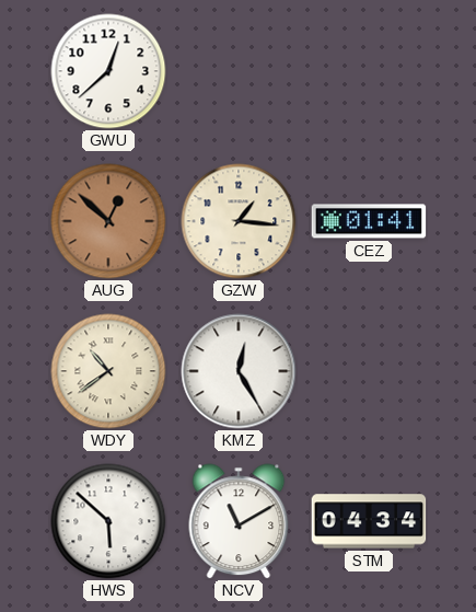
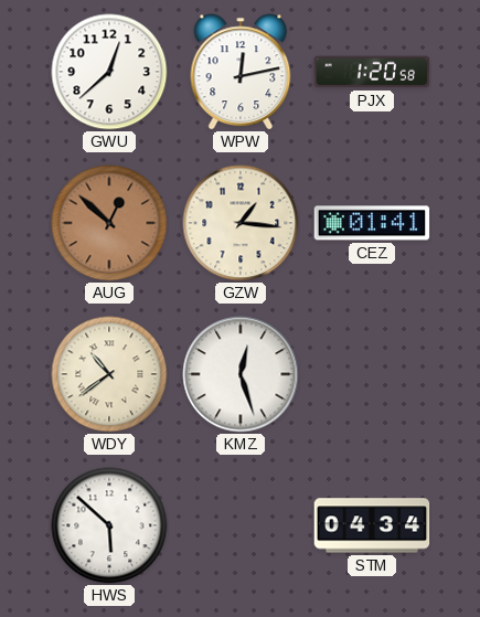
WPW: none -> 12:13 (241, 72)
PJX: none -> 1:20 (372, 72)
KMZ: 12:25 -> 12:27 (241, 374)
NCV: 11:10 -> none (239, 521)
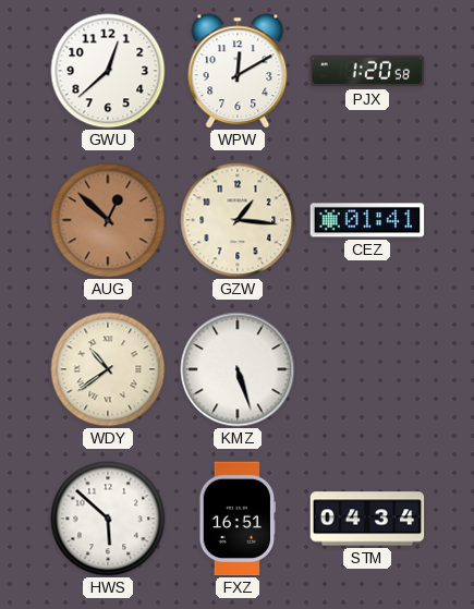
WPW: 12:13 -> 12:10 (238, 71)
KMZ: 12:27 -> 5:27 (238, 369)
FXZ: none -> 16:51 (238, 519)
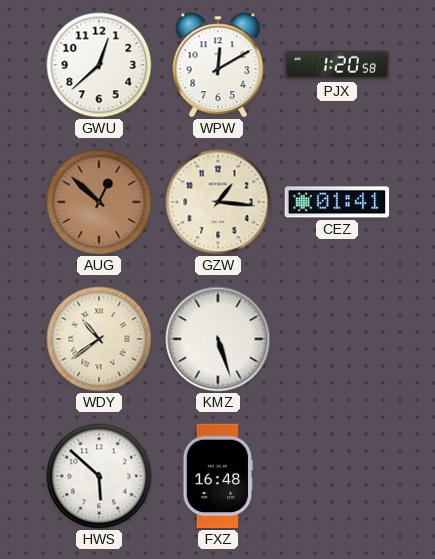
FXZ: 16:51 -> 16:48 (218, 476)
STM: 04:34 -> none (367, 519)
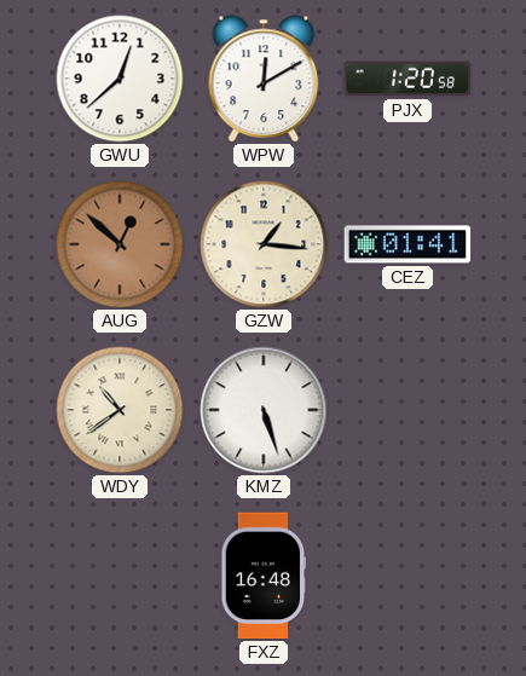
HWS: 5:52 -> none (99, 476)
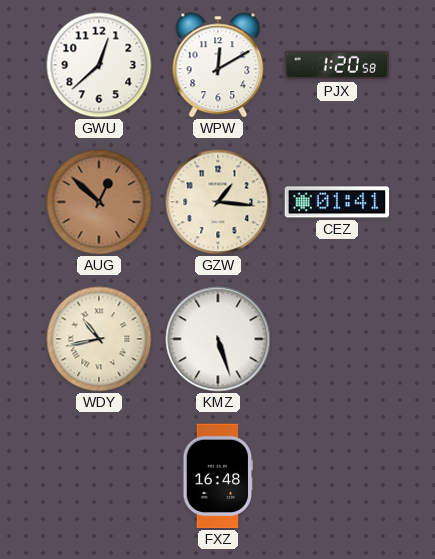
WDY: 10:39 -> 10:43 (99, 339)
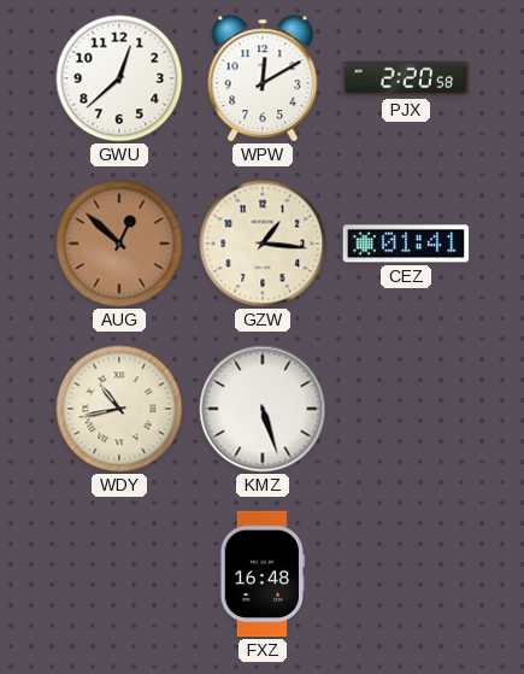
PJX: 1:20 -> 2:20 (406, 78)
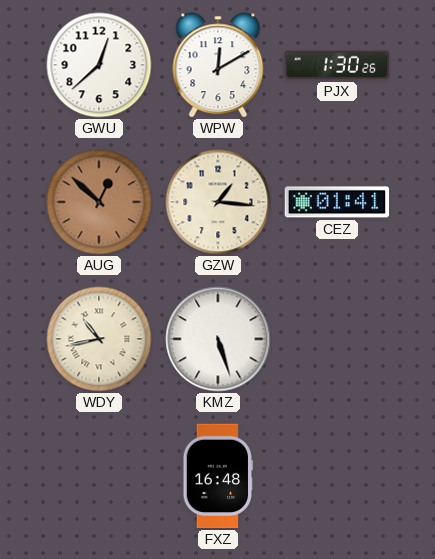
PJX: 2:20 -> 1:30 (337, 65)
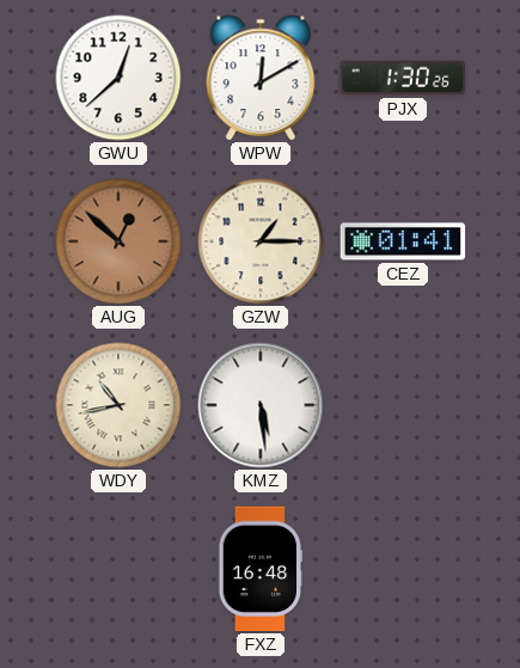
GZW: 1:16 -> 1:15 (261, 241)
KMZ: 5:27 -> 5:29 (261, 405)
